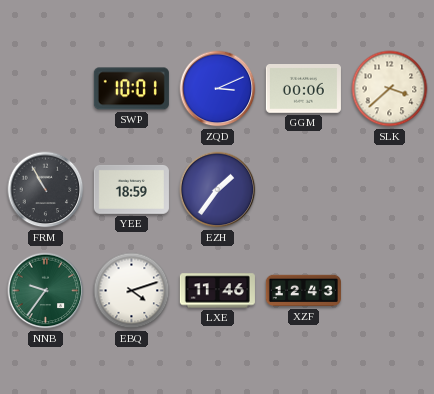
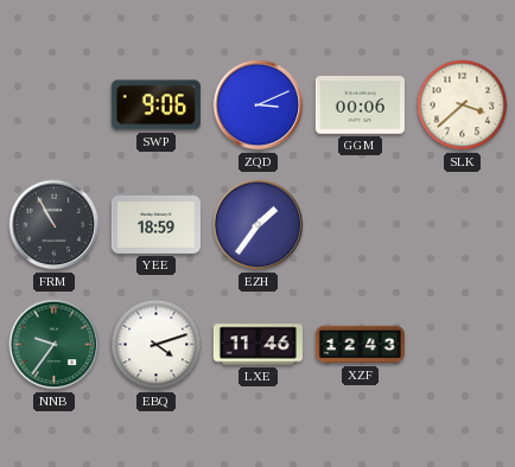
SWP: 10:01 -> 9:06 (155, 105)
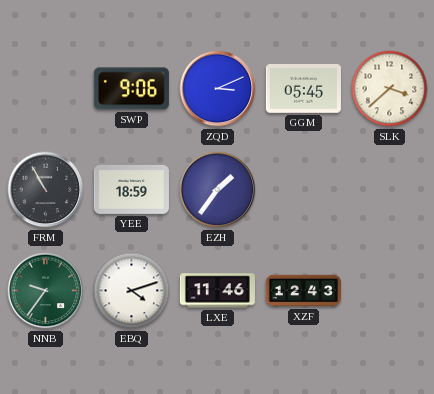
GGM: 00:06 -> 05:45 (303, 89)
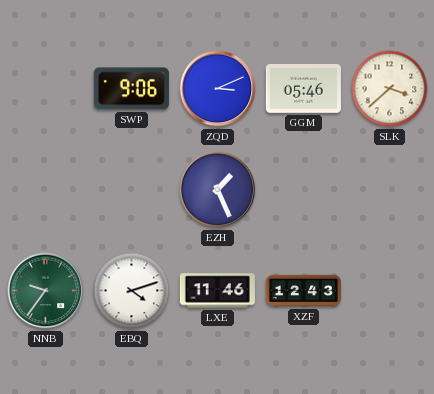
GGM: 05:45 -> 05:46 (303, 89)
FRM: 10:55 -> none (46, 190)
YEE: 18:59 -> none (131, 189)
EZH: 1:36 -> 1:26 (218, 190)
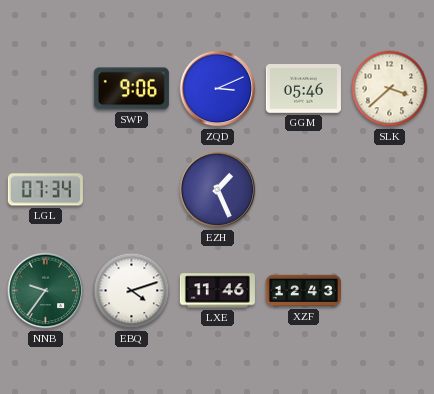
LGL: none -> 07:34 (45, 190)
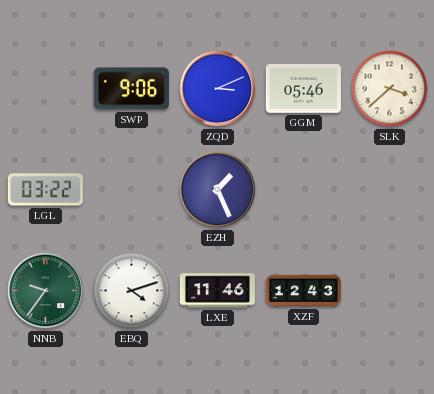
LGL: 07:34 -> 03:22 (45, 190)
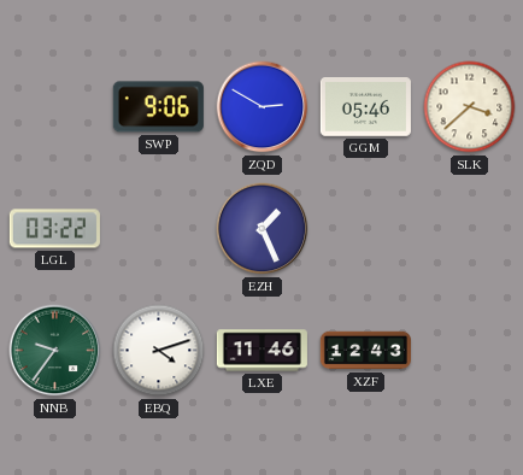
ZQD: 3:11 -> 2:50 (263, 107)
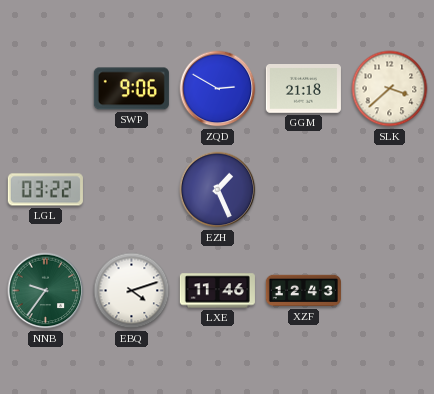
GGM: 05:46 -> 21:18 (303, 89)
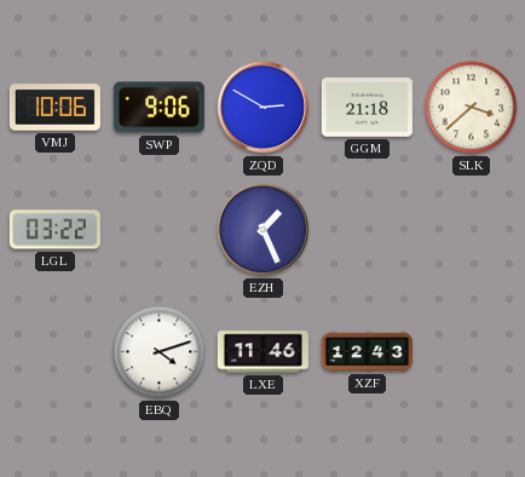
VMJ: none -> 10:06 (54, 108)
NNB: 9:36 -> none (46, 291)
